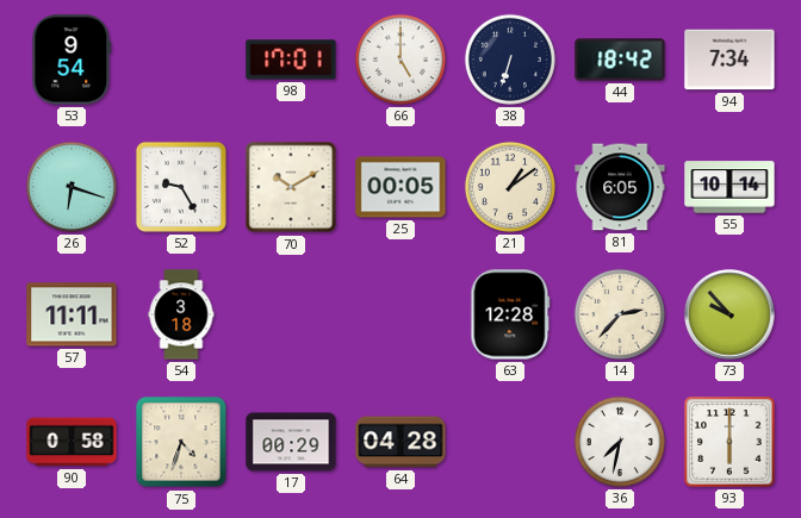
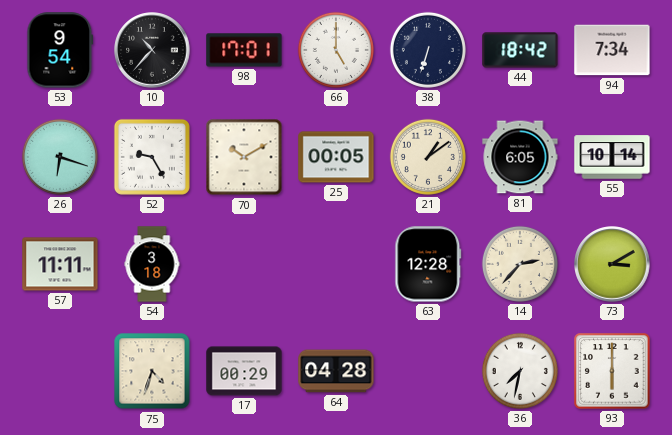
10: none -> 10:37 (152, 50)
73: 9:53 -> 3:10 (612, 264)
90: 0:58 -> none (72, 442)
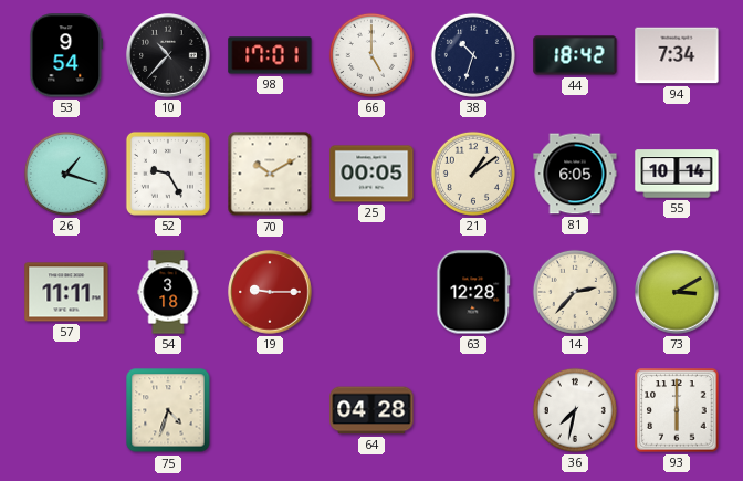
38: 6:33 -> 10:33 (473, 55)
26: 6:18 -> 1:18 (66, 174)
19: none -> 9:15 (270, 292)
17: 00:29 -> none (244, 371)
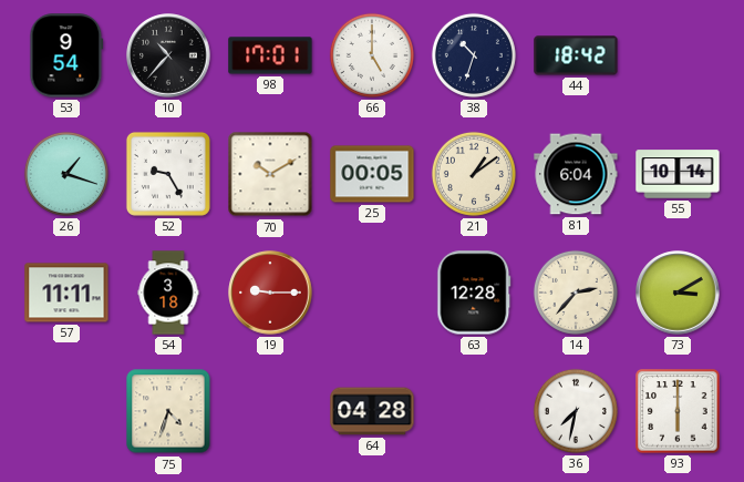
94: 7:34 -> none (677, 55)
81: 6:05 -> 6:04 (576, 174)
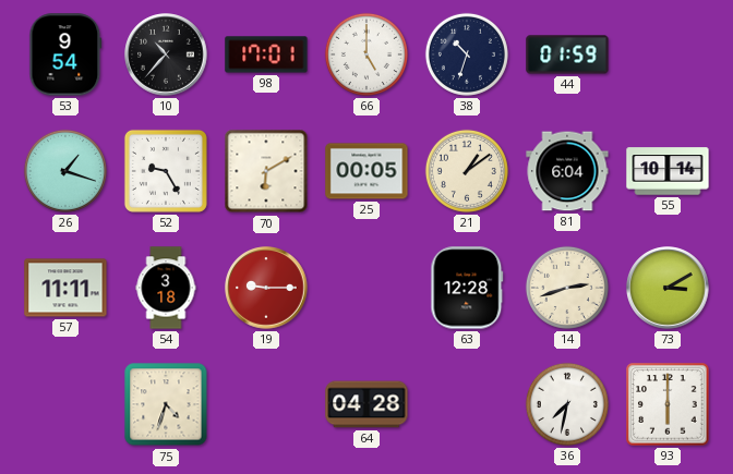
44: 18:42 -> 01:59 (567, 54)
70: 10:10 -> 6:10 (266, 171)
14: 2:37 -> 2:42 (567, 288)
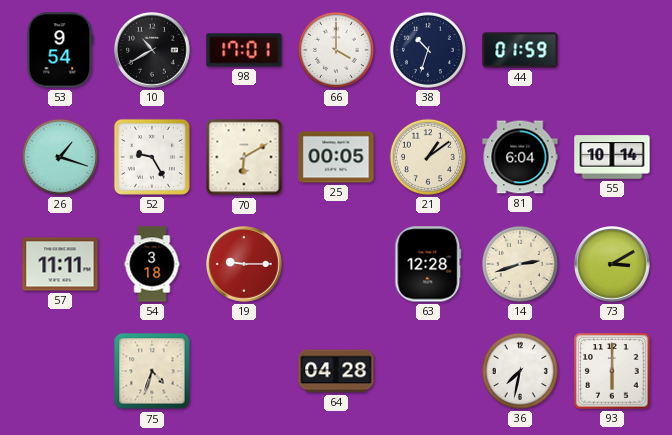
10: 10:37 -> 10:40 (152, 50)
66: 5:00 -> 4:00 (336, 50)
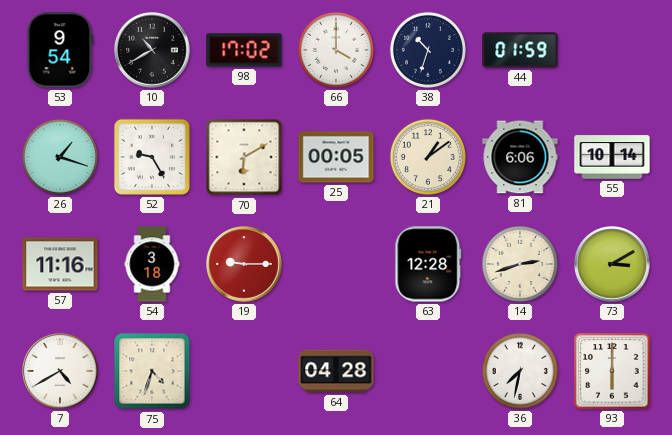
98: 17:01 -> 17:02 (244, 50)
81: 6:04 -> 6:06 (520, 157)
57: 11:11 -> 11:16 (60, 264)
7: none -> 4:40 (60, 371)
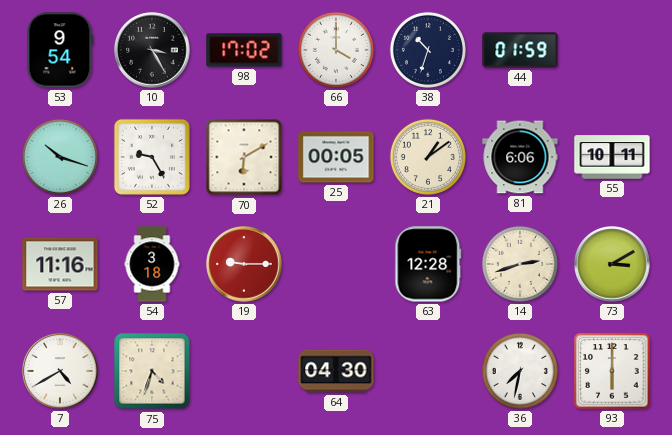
10: 10:40 -> 3:25 (152, 50)
26: 1:18 -> 10:18 (60, 157)
55: 10:14 -> 10:11 (612, 157)
64: 04:28 -> 04:30 (336, 371)
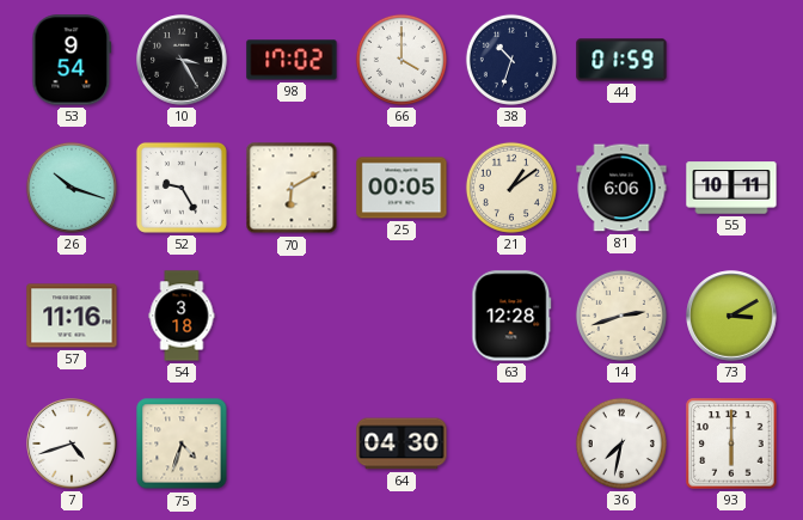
19: 9:15 -> none (244, 264)
7: 4:40 -> 4:42 (72, 443)
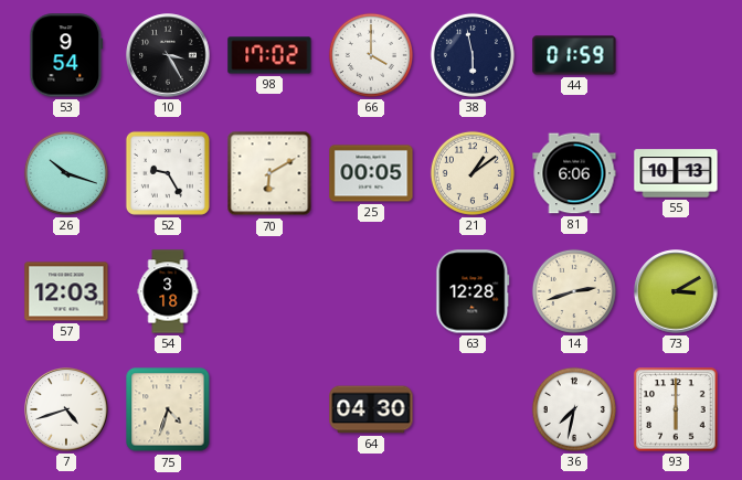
38: 10:33 -> 5:58 (473, 55)
55: 10:11 -> 10:13 (676, 173)
57: 11:16 -> 12:03 (66, 291)
